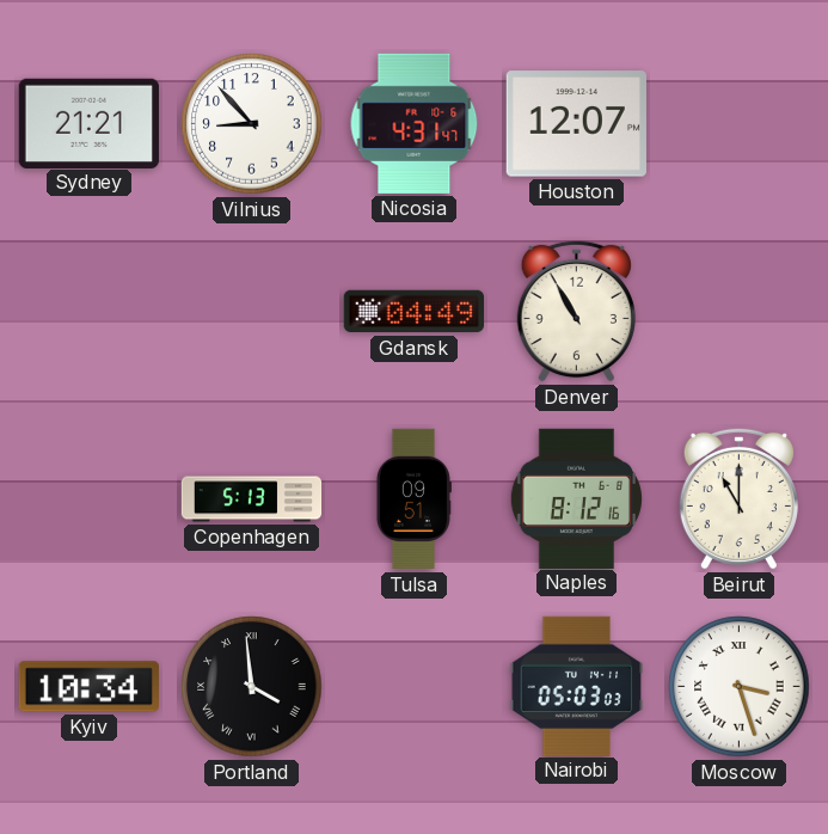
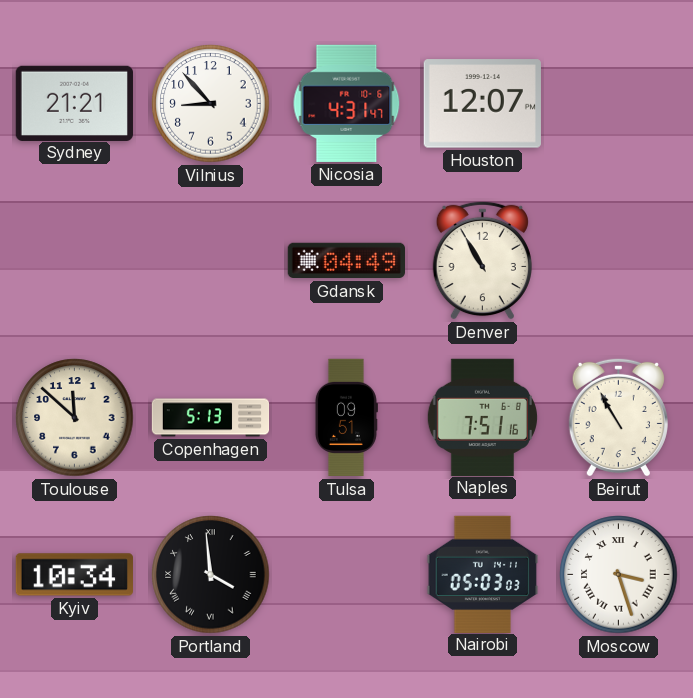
Toulouse: none -> 11:52 (75, 418)
Naples: 8:12 -> 7:51 (482, 417)
Beirut: 11:00 -> 10:55 (618, 417)
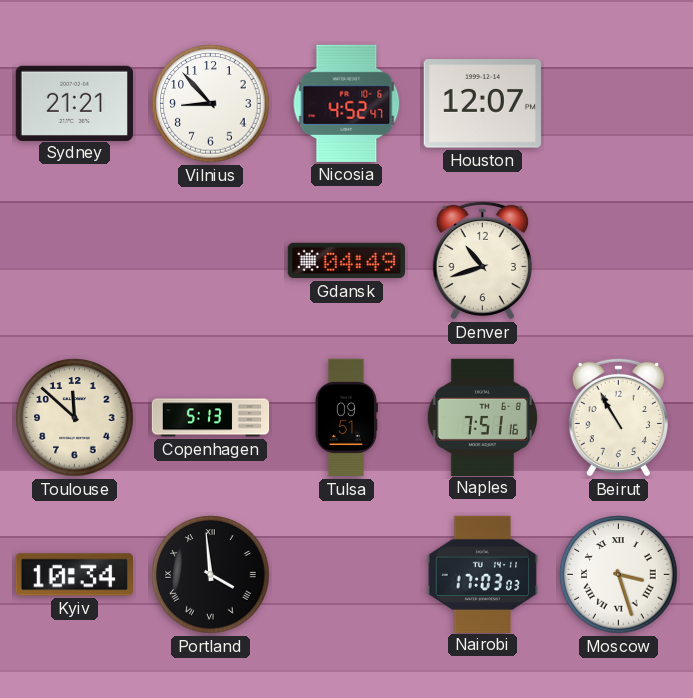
Nicosia: 4:31 -> 4:52 (347, 103)
Denver: 10:55 -> 10:42 (482, 260)
Nairobi: 05:03 -> 17:03 (483, 574)
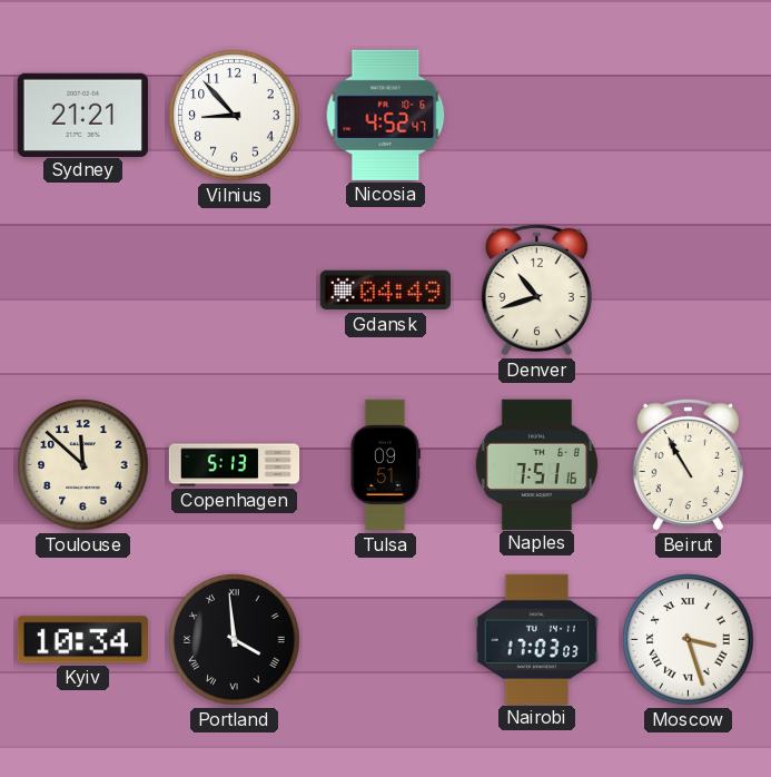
Houston: 12:07 -> none (482, 104)
